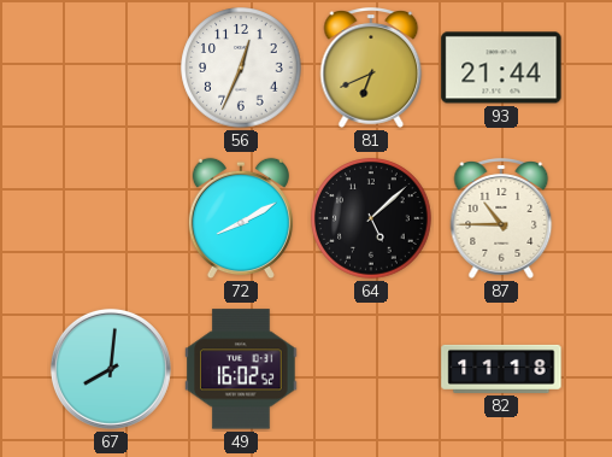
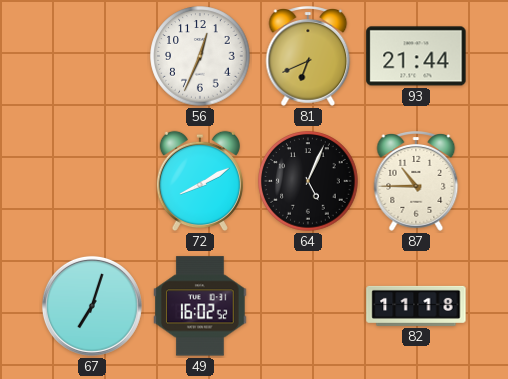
64: 5:08 -> 5:04 (308, 181)
67: 8:01 -> 7:03 (92, 306)
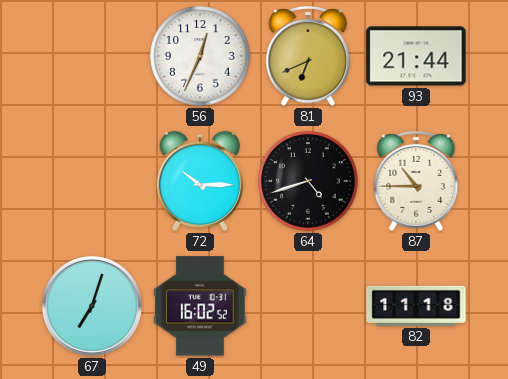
72: 8:10 -> 10:15 (200, 181)
64: 5:04 -> 4:42 (308, 181)
